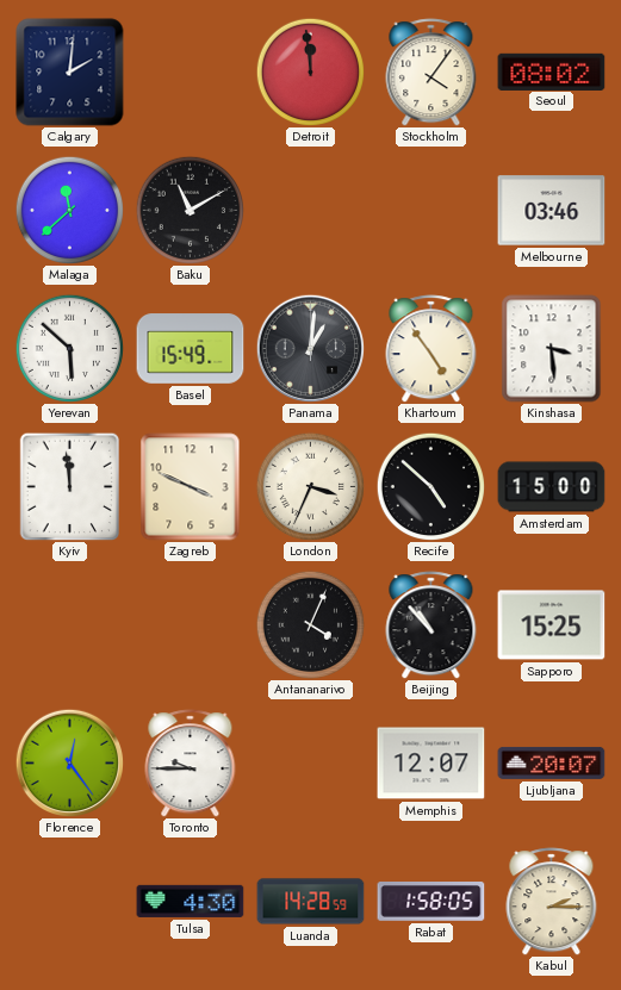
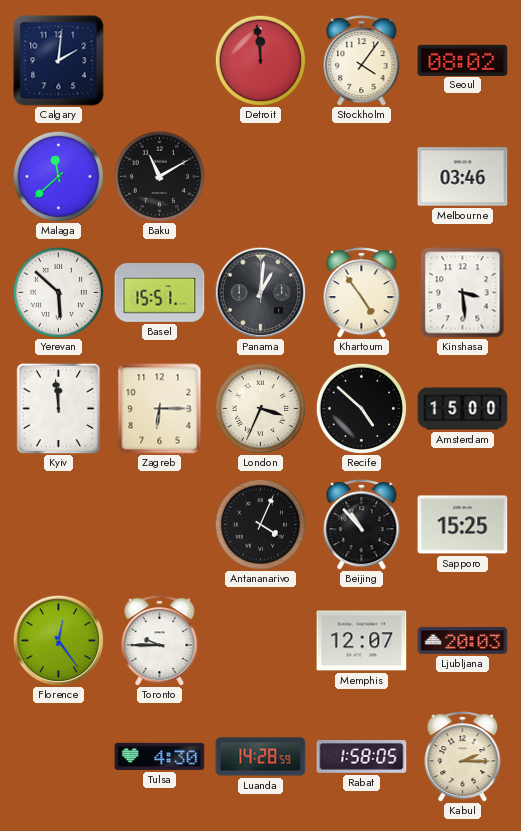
Basel: 15:49 -> 15:51 (160, 293)
Zagreb: 3:49 -> 6:15 (160, 409)
Ljubljana: 20:07 -> 20:03 (463, 640)
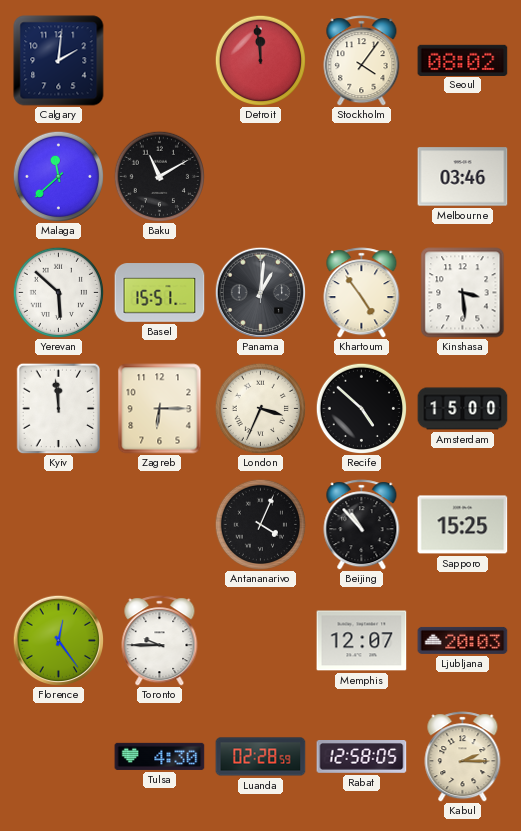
Luanda: 14:28 -> 02:28 (261, 757)
Rabat: 1:58 -> 12:58 (362, 757)
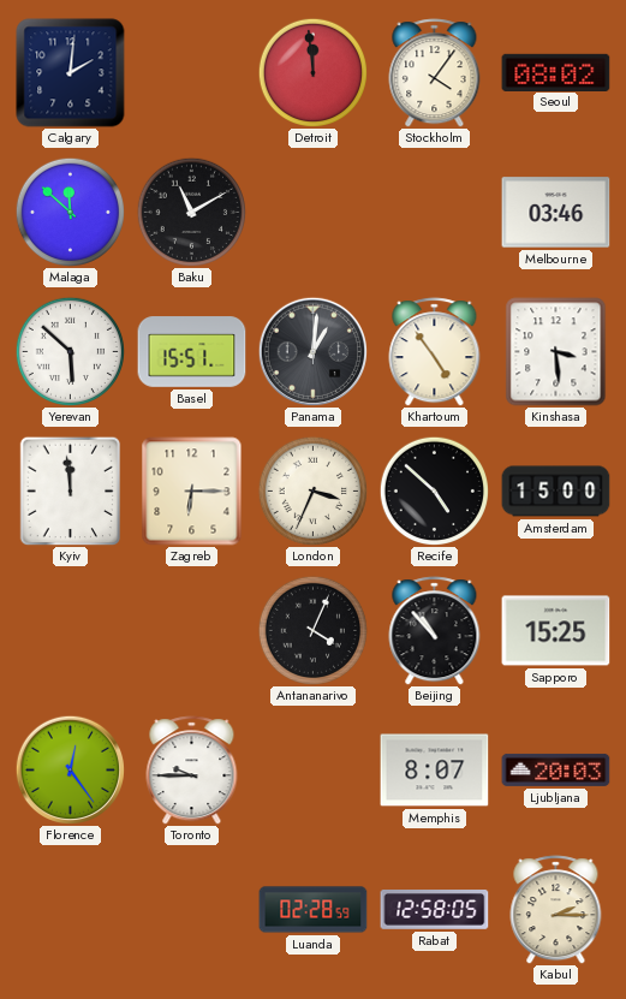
Malaga: 11:38 -> 11:52 (70, 212)
Memphis: 12:07 -> 8:07 (435, 771)
Tulsa: 4:30 -> none (160, 756)
